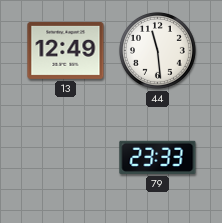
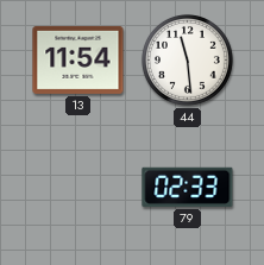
13: 12:49 -> 11:54 (78, 59)
79: 23:33 -> 02:33 (188, 187)
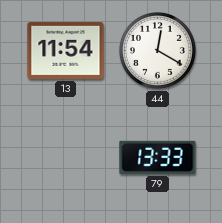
44: 11:29 -> 12:20 (157, 50)
79: 02:33 -> 13:33 (158, 157)
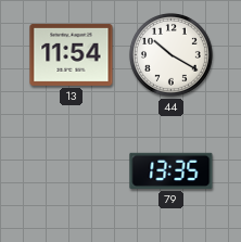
44: 12:20 -> 10:20 (170, 54)
79: 13:33 -> 13:35 (172, 170)
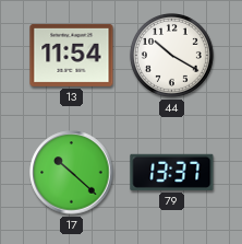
17: none -> 10:22 (72, 173)
79: 13:35 -> 13:37 (172, 172)
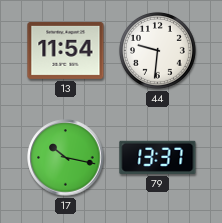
44: 10:20 -> 9:31 (157, 50)
17: 10:22 -> 10:17 (66, 158)
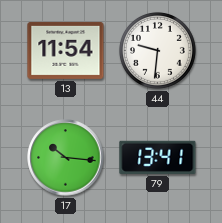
17: 10:17 -> 10:16 (66, 158)
79: 13:37 -> 13:41 (158, 157)
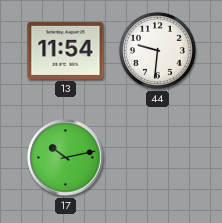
17: 10:16 -> 10:13 (66, 158)
79: 13:41 -> none (158, 157)
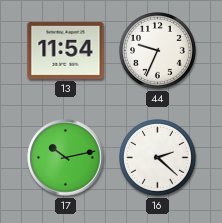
44: 9:31 -> 9:34 (157, 50)
16: none -> 2:22 (157, 157)
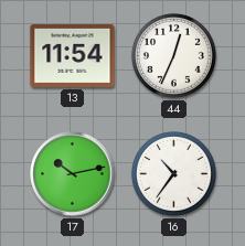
44: 9:34 -> 12:34 (173, 55)
16: 2:22 -> 10:36 (173, 173)
